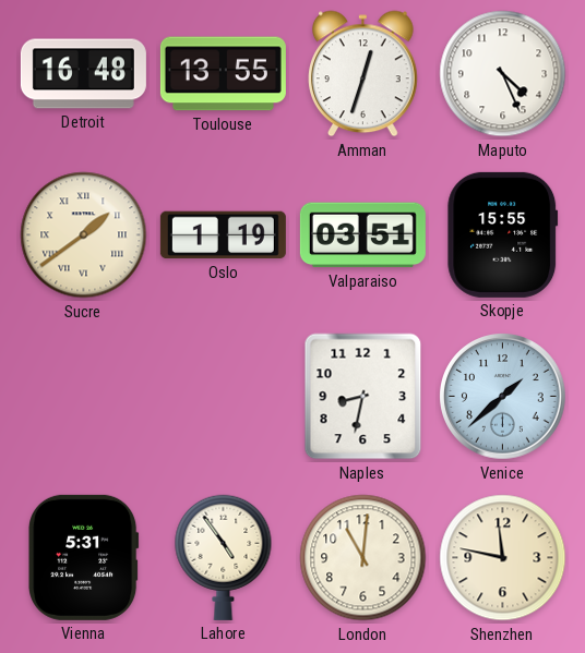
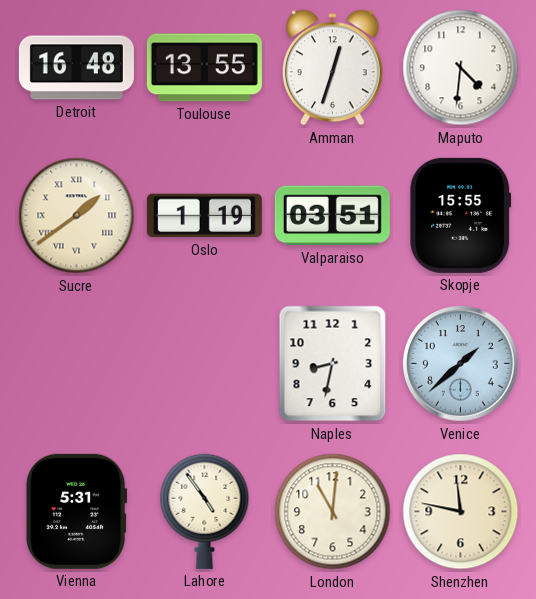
Maputo: 4:26 -> 4:31 (461, 68)
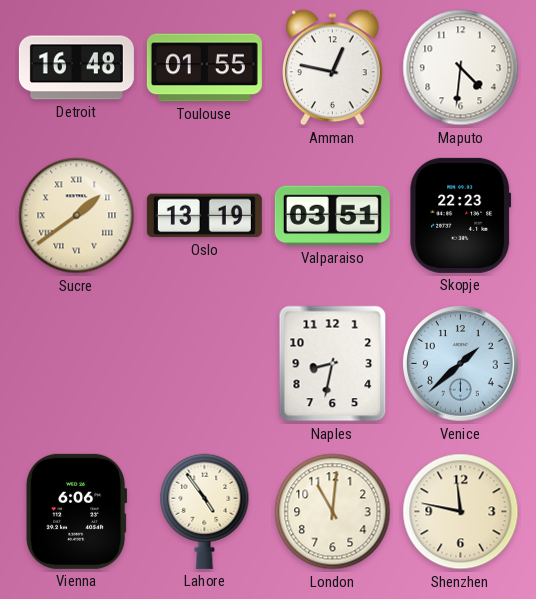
Toulouse: 13:55 -> 01:55 (204, 68)
Amman: 12:33 -> 12:47 (333, 68)
Oslo: 1:19 -> 13:19 (204, 216)
Skopje: 15:55 -> 22:23 (461, 215)
Vienna: 5:31 -> 6:06 (77, 511)
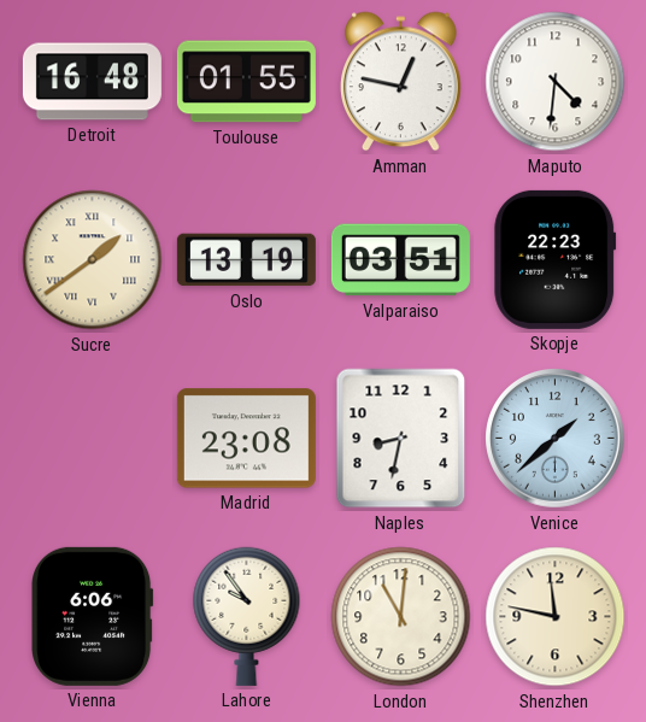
Madrid: none -> 23:08 (246, 439)
Lahore: 4:54 -> 9:54 (247, 616)
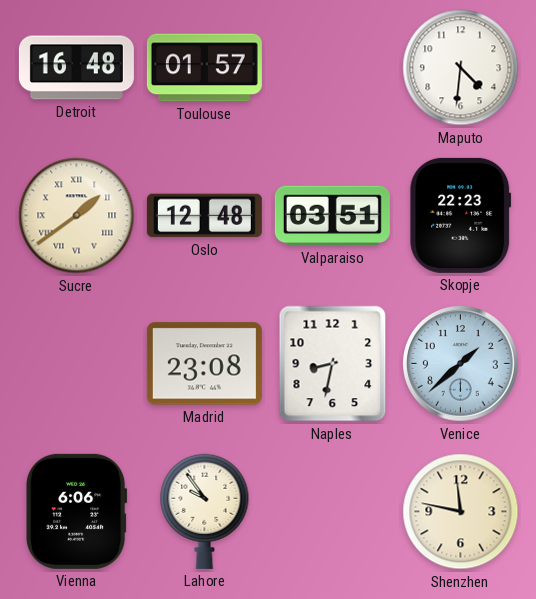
Toulouse: 01:55 -> 01:57 (204, 68)
Amman: 12:47 -> none (401, 82)
Oslo: 13:19 -> 12:48 (204, 216)
London: 11:01 -> none (401, 617)
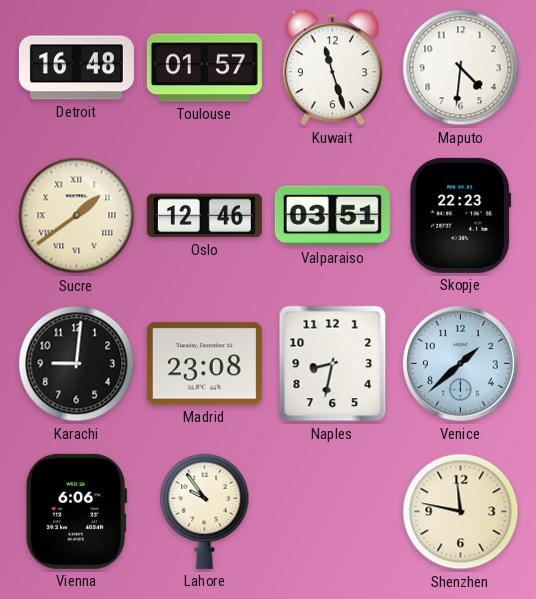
Kuwait: none -> 11:27 (333, 68)
Oslo: 12:48 -> 12:46 (204, 216)
Karachi: none -> 9:01 (77, 364)
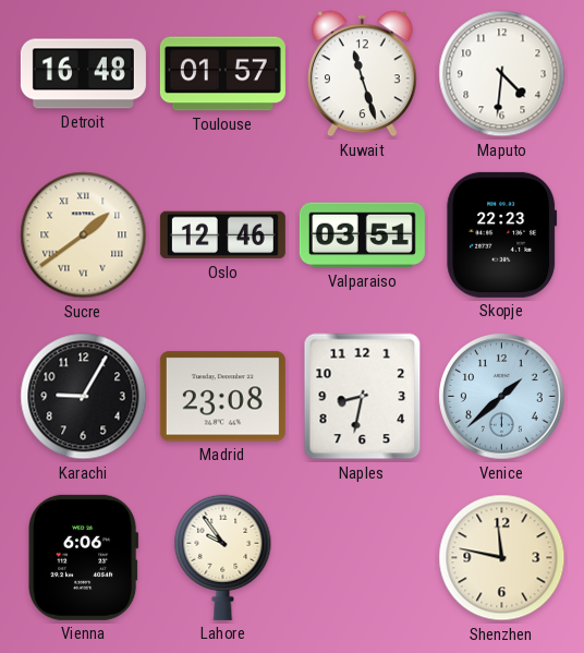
Karachi: 9:01 -> 9:05 (84, 397)
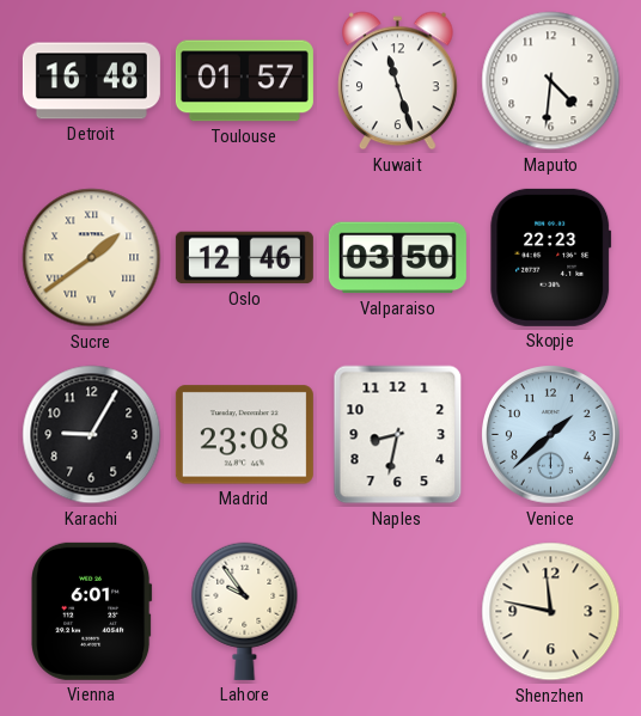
Valparaiso: 03:51 -> 03:50 (397, 258)
Vienna: 6:06 -> 6:01 (92, 611)
